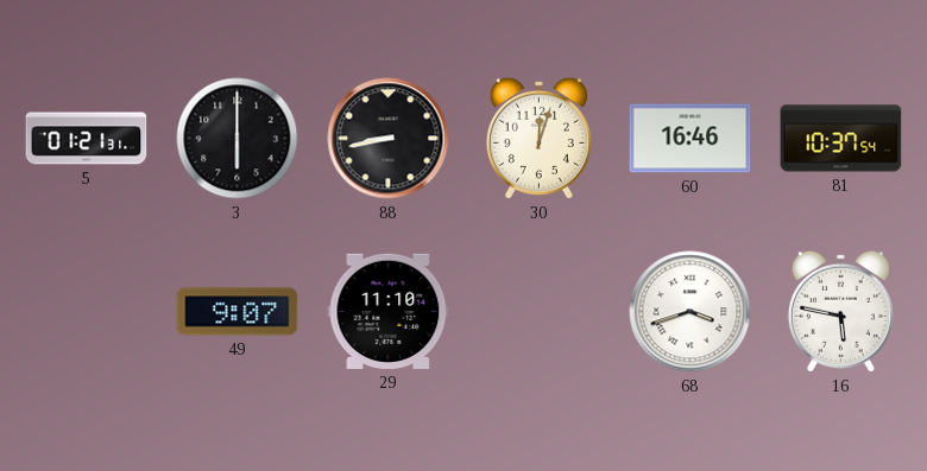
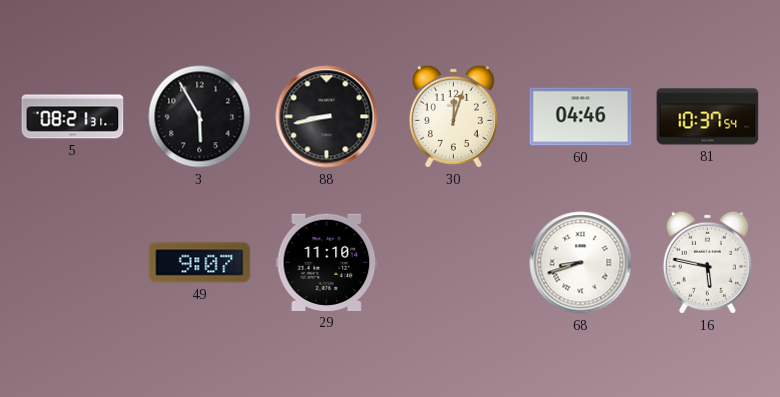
5: 01:21 -> 08:21 (73, 117)
3: 6:00 -> 5:55 (200, 117)
60: 16:46 -> 04:46 (581, 117)
68: 3:42 -> 8:42 (581, 263)
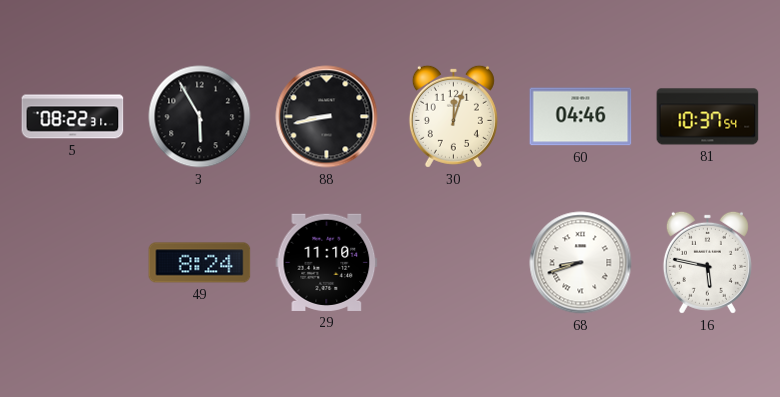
5: 08:21 -> 08:22 (73, 117)
49: 9:07 -> 8:24 (200, 263)
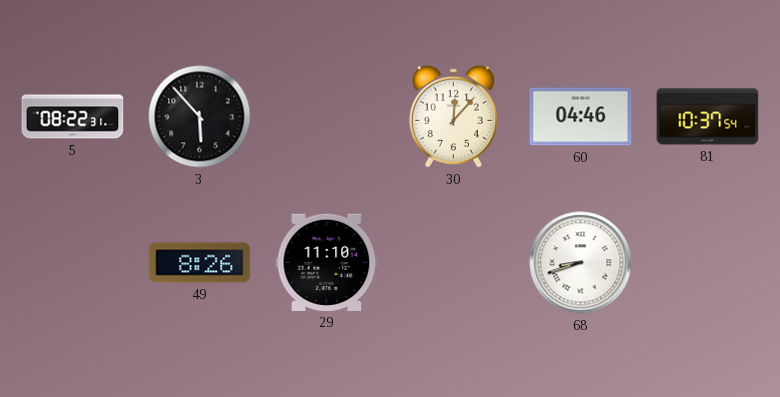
3: 5:55 -> 5:53 (200, 117)
88: 8:43 -> none (327, 117)
30: 12:03 -> 12:07 (453, 116)
49: 8:24 -> 8:26 (200, 263)
16: 5:47 -> none (707, 262)
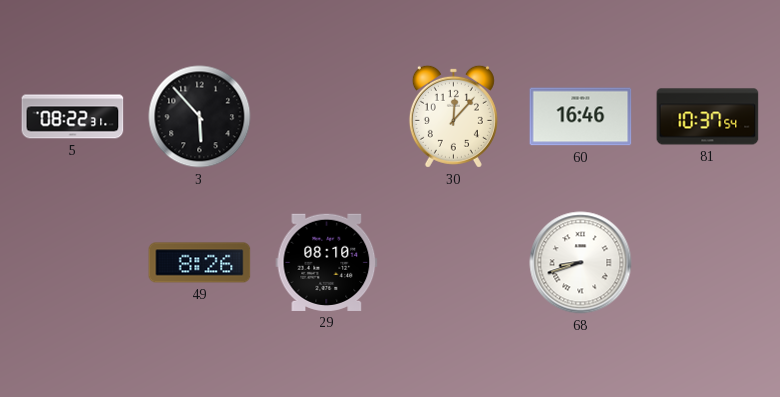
60: 04:46 -> 16:46 (581, 117)
29: 11:10 -> 08:10 (327, 262)
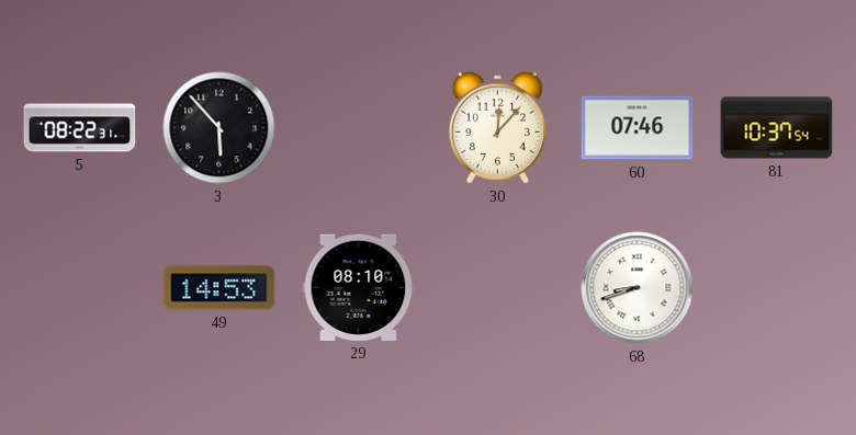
60: 16:46 -> 07:46 (638, 128)
49: 8:26 -> 14:53 (219, 288)
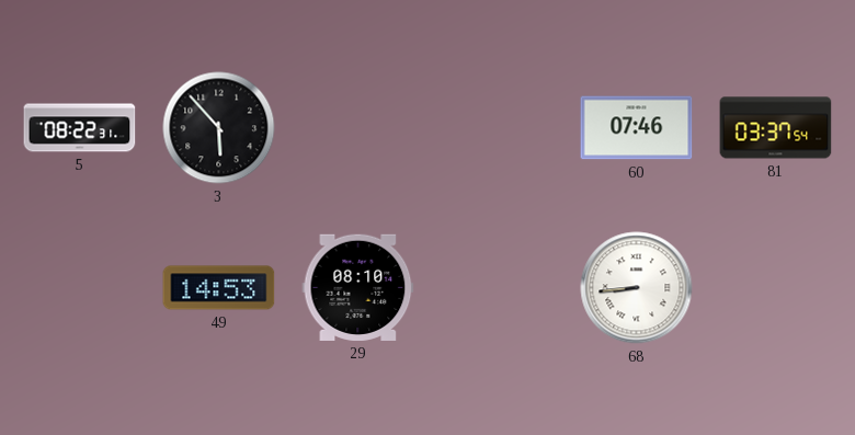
30: 12:07 -> none (497, 127)
81: 10:37 -> 03:37 (776, 128)
68: 8:42 -> 8:44 (637, 288)
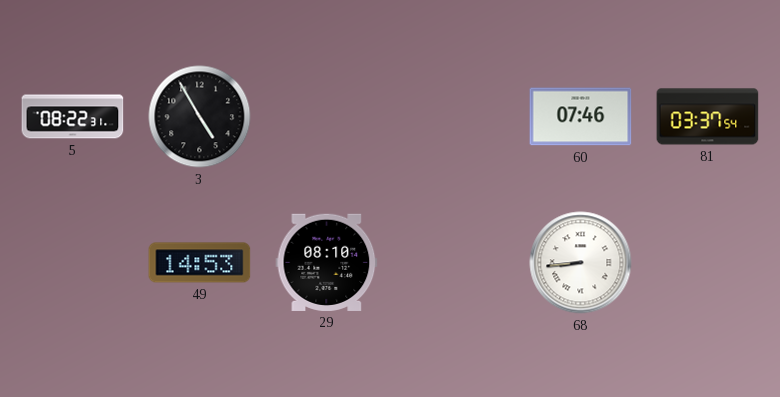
3: 5:53 -> 4:55 (200, 117)
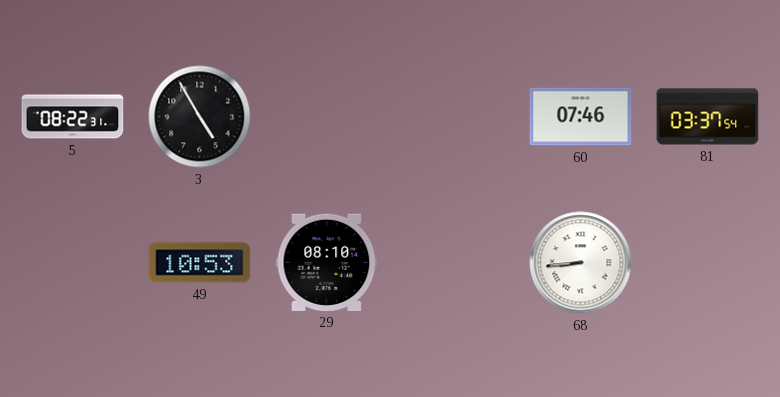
49: 14:53 -> 10:53 (200, 263)
